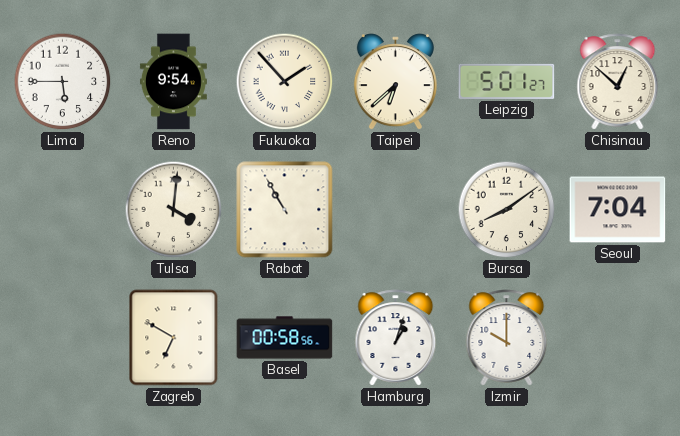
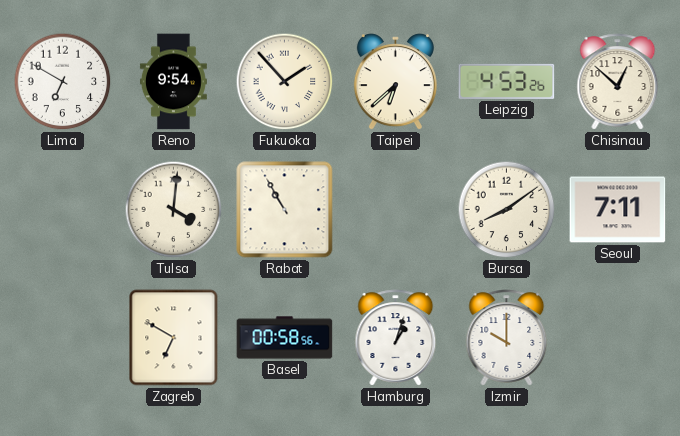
Lima: 5:45 -> 6:50 (63, 82)
Leipzig: 5:01 -> 4:53 (507, 81)
Seoul: 7:04 -> 7:11 (618, 210)
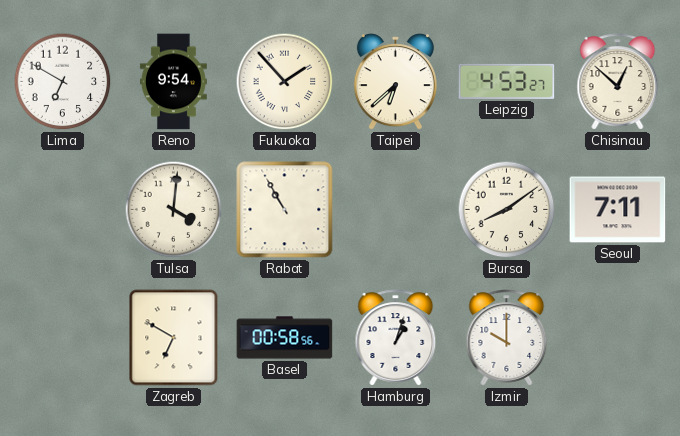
Leipzig: 4:53:26 -> 4:53:27 (507, 81)
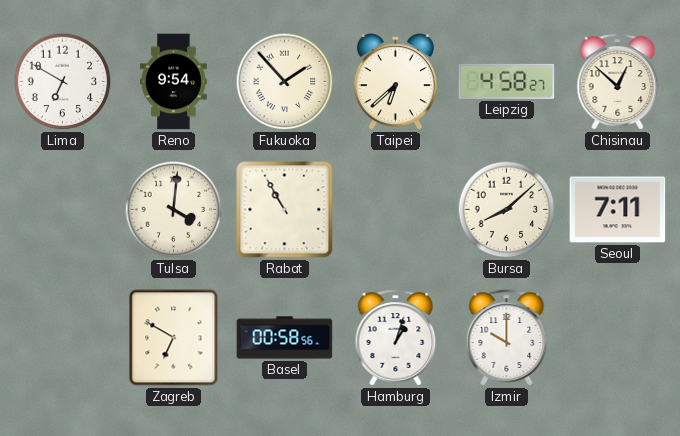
Leipzig: 4:53 -> 4:58 (507, 81)
Bursa: 8:09 -> 8:08 (507, 210)
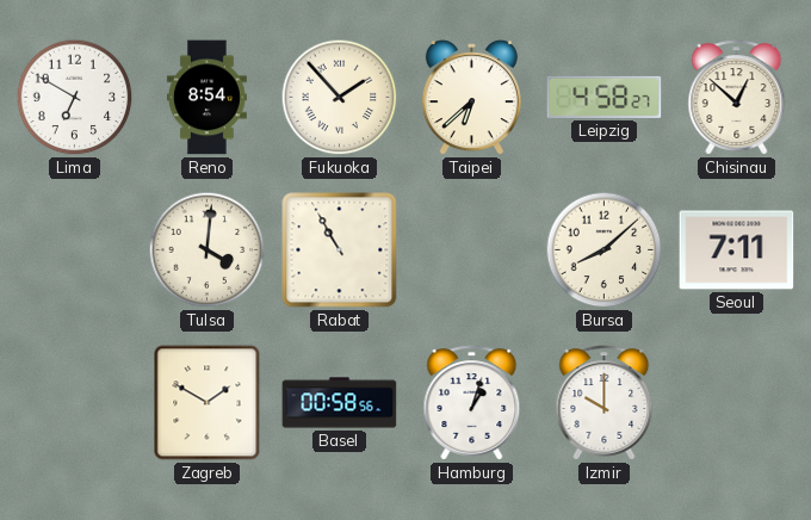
Reno: 9:54 -> 8:54 (206, 98)
Zagreb: 6:50 -> 1:50 (208, 403)
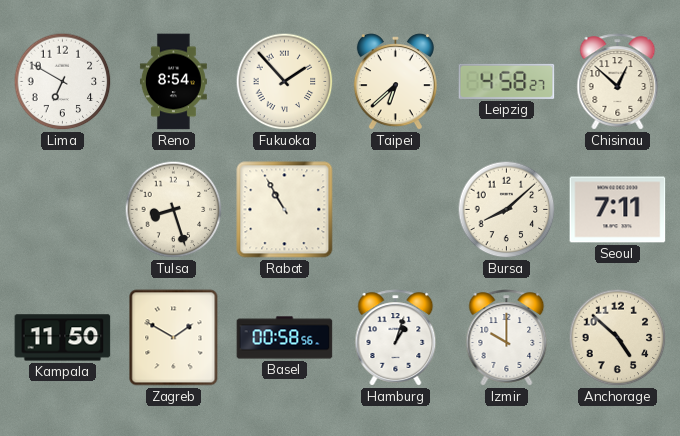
Tulsa: 4:01 -> 8:27 (174, 210)
Kampala: none -> 11:50 (63, 338)
Anchorage: none -> 4:52 (618, 338)
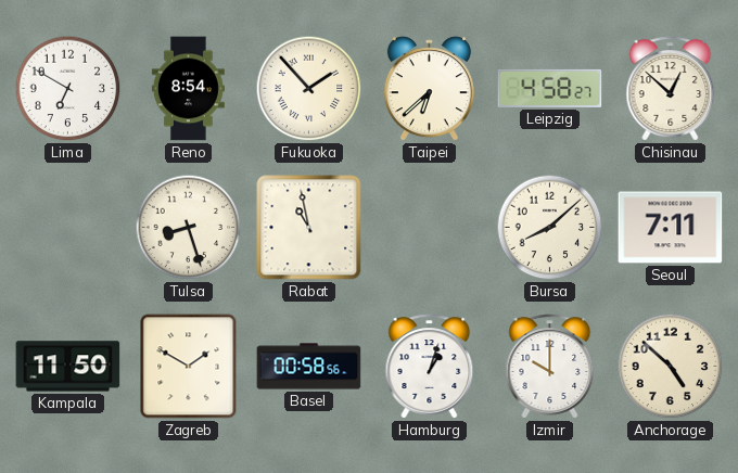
Rabat: 10:55 -> 10:58 (309, 228)
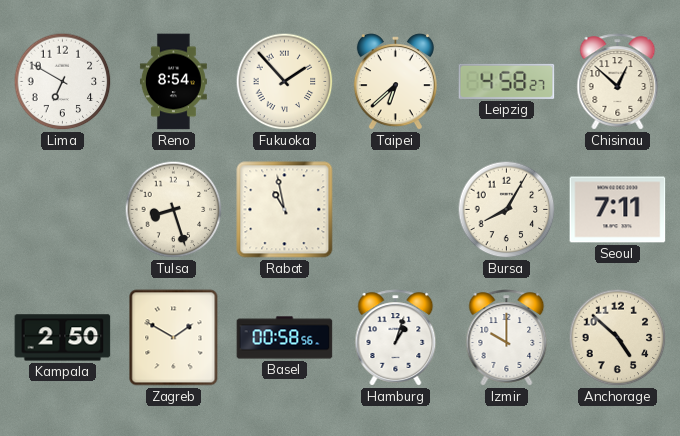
Bursa: 8:08 -> 8:05 (507, 210)
Kampala: 11:50 -> 2:50 (63, 338)
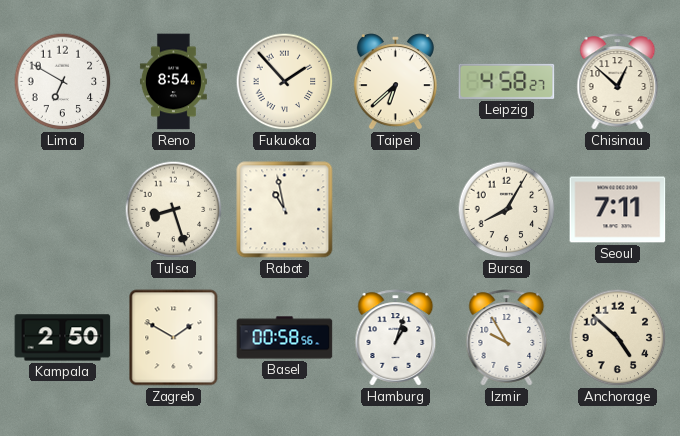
Izmir: 10:00 -> 9:55 (507, 338)
